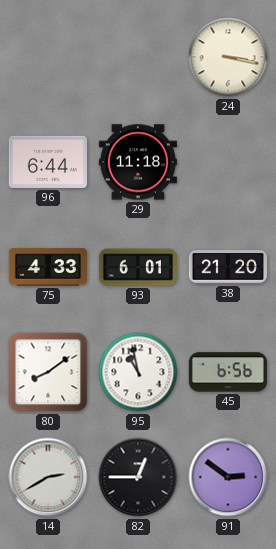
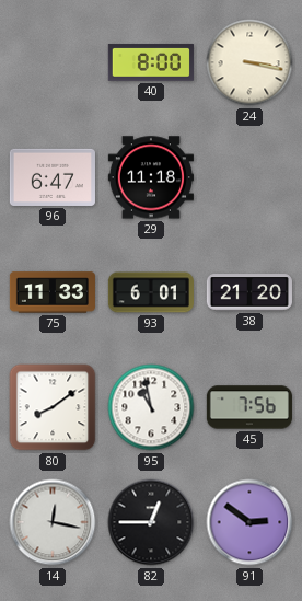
40: none -> 8:00 (151, 62)
96: 6:44 -> 6:47 (53, 177)
75: 4:33 -> 11:33 (53, 292)
45: 6:56 -> 7:56 (249, 407)
14: 2:40 -> 12:17 (53, 522)
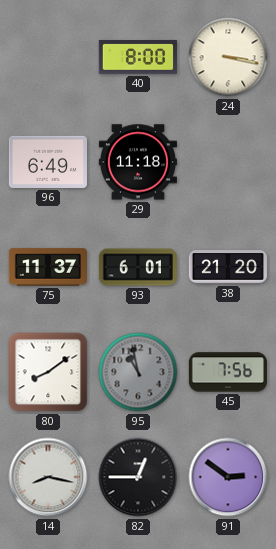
96: 6:47 -> 6:49 (48, 162)
75: 11:33 -> 11:37 (48, 267)
95 dial: white -> grey (138, 372)
14: 12:17 -> 8:17 (48, 477)
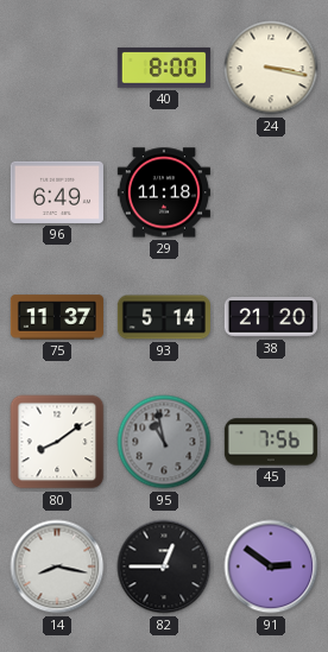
93: 6:01 -> 5:14 (164, 317)
